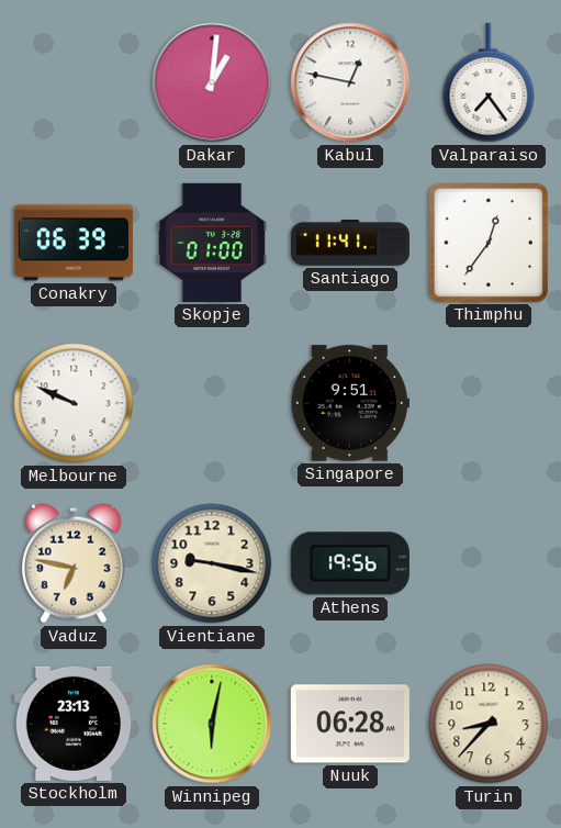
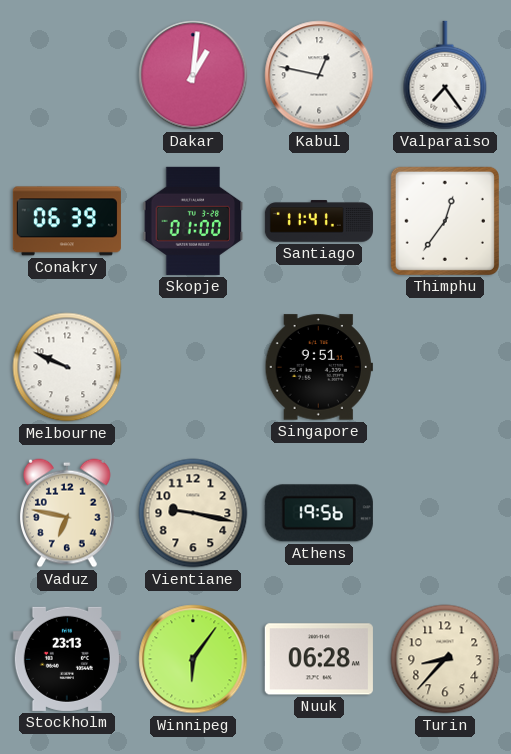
Winnipeg: 6:02 -> 6:06 (193, 659)
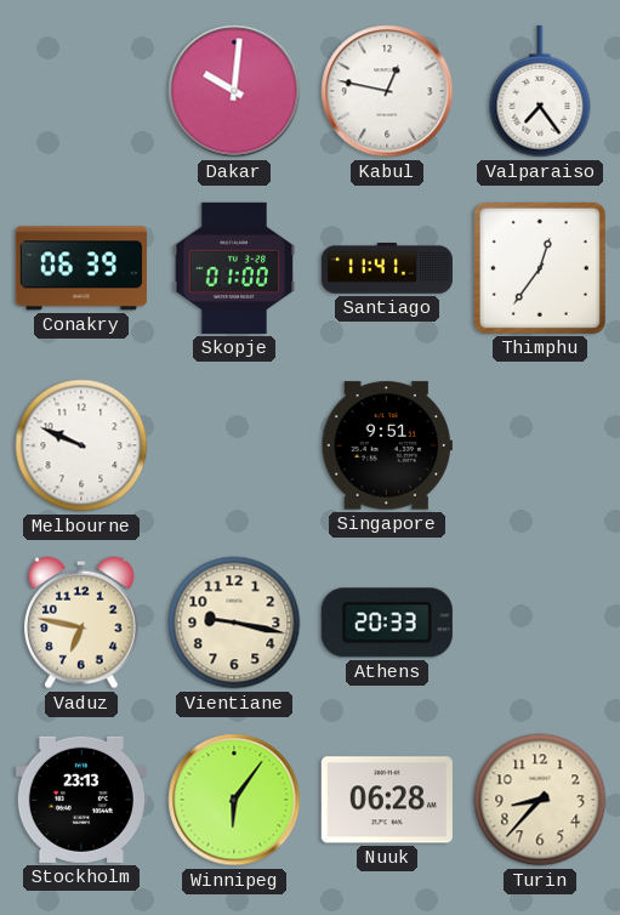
Dakar: 1:01 -> 10:01 (234, 91)
Athens: 19:56 -> 20:33 (387, 623)
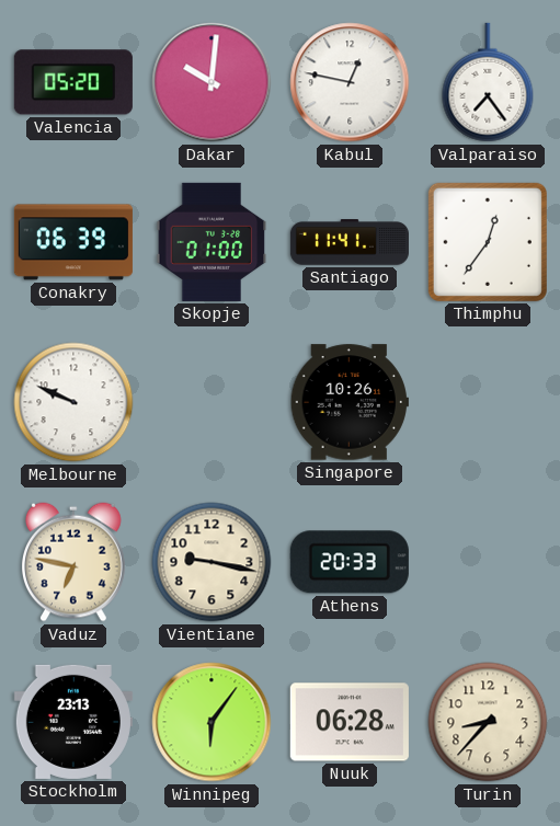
Valencia: none -> 05:20 (73, 82)
Singapore: 9:51 -> 10:26 (350, 402)
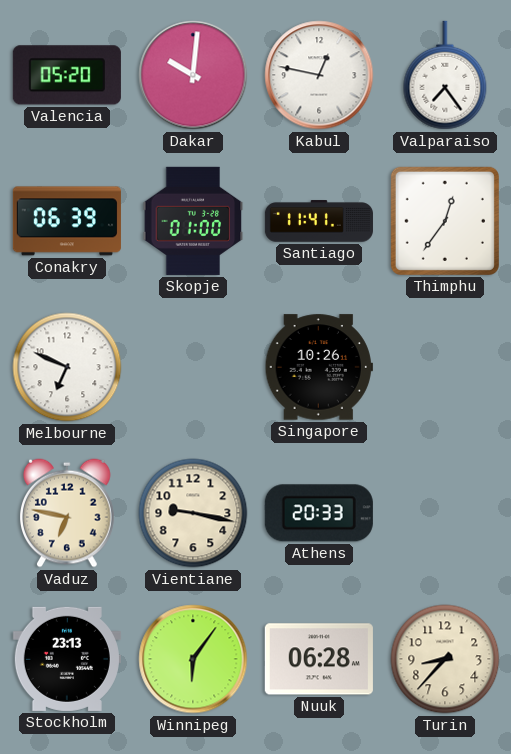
Melbourne: 9:49 -> 6:49 (67, 367)
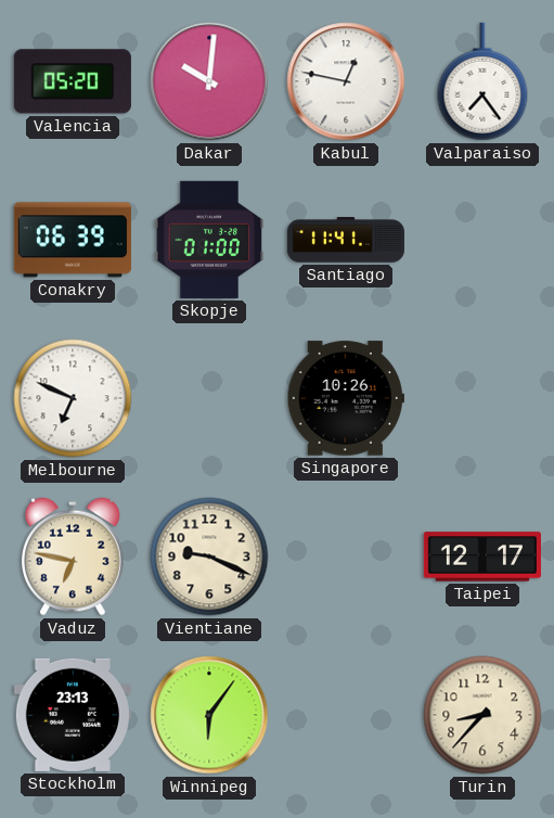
Thimphu: 12:36 -> none (445, 221)
Vientiane: 9:17 -> 9:19 (209, 557)
Athens: 20:33 -> none (319, 513)
Taipei: none -> 12:17 (482, 557)
Nuuk: 06:28 -> none (319, 659)
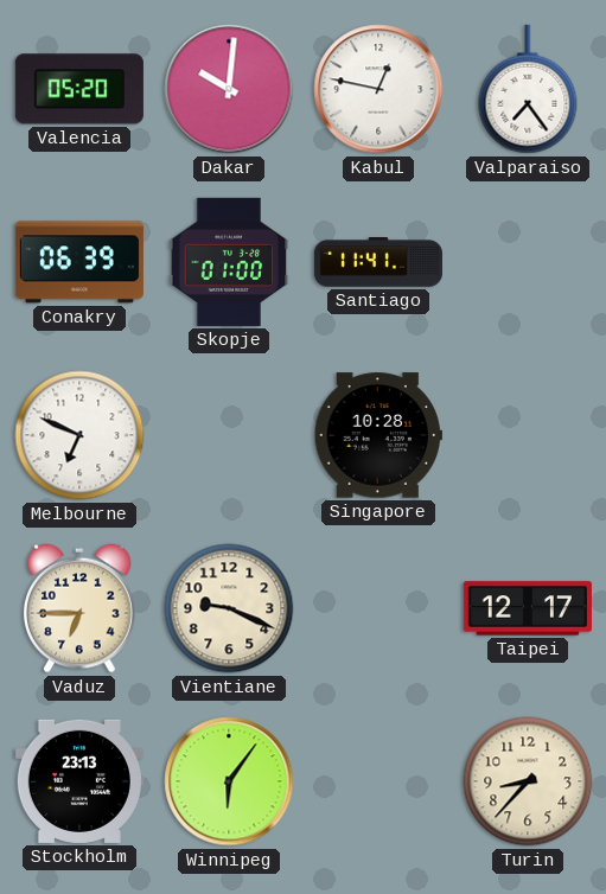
Singapore: 10:26 -> 10:28 (378, 435)
Vaduz: 6:47 -> 6:45 (81, 608)
